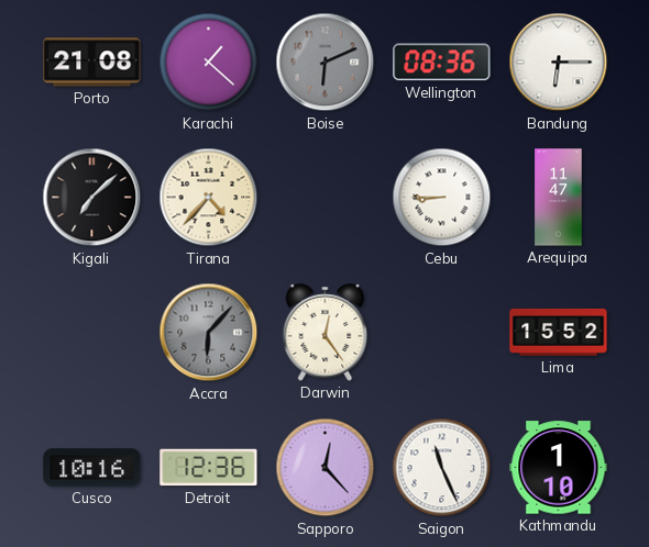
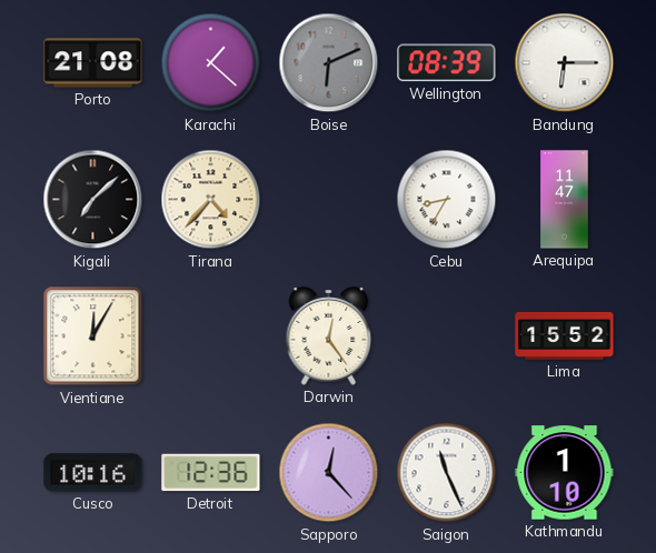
Wellington: 08:36 -> 08:39 (447, 63)
Cebu: 8:45 -> 8:35 (447, 200)
Vientiane: none -> 12:05 (93, 336)
Accra: 6:07 -> none (209, 333)
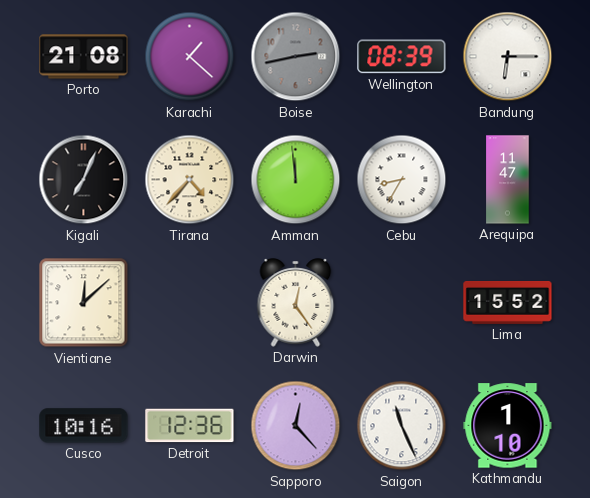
Boise: 6:11 -> 2:43 (296, 57)
Kigali: 7:08 -> 7:04 (84, 180)
Amman: none -> 11:59 (296, 180)
Vientiane: 12:05 -> 12:08 (84, 303)
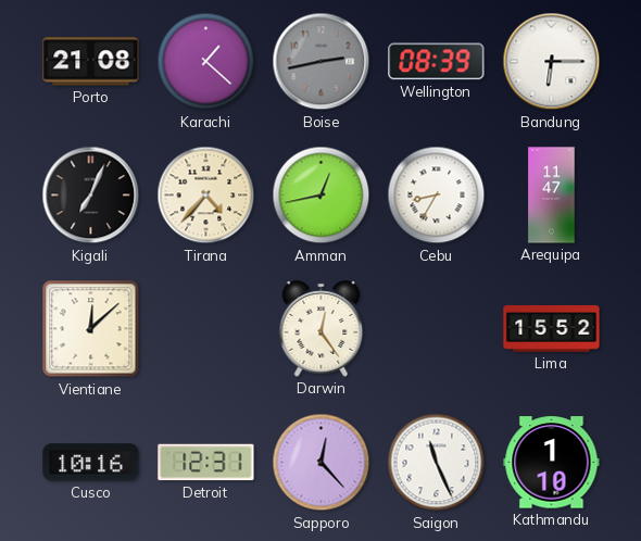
Amman: 11:59 -> 12:43 (322, 196)
Detroit: 12:36 -> 12:31 (206, 463)
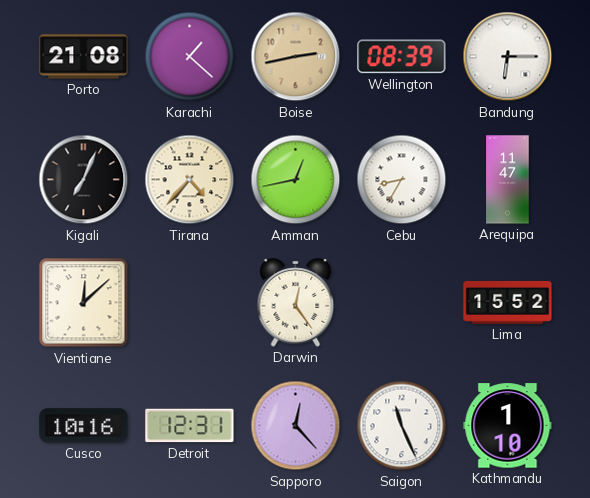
Boise dial: grey -> champagne (296, 57)
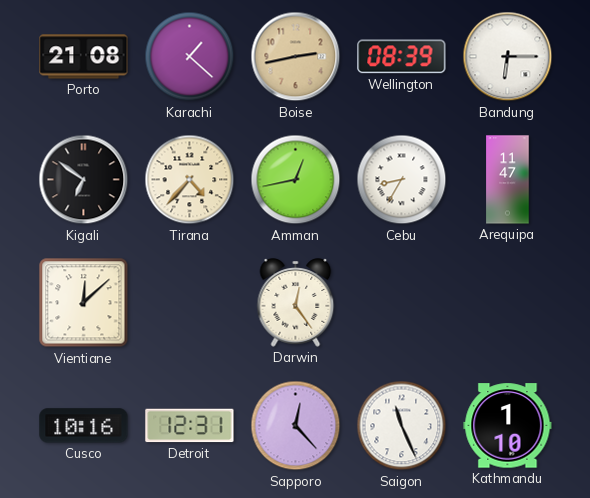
Kigali: 7:04 -> 6:51 (84, 180)
Lima: 15:52 -> none (508, 302)
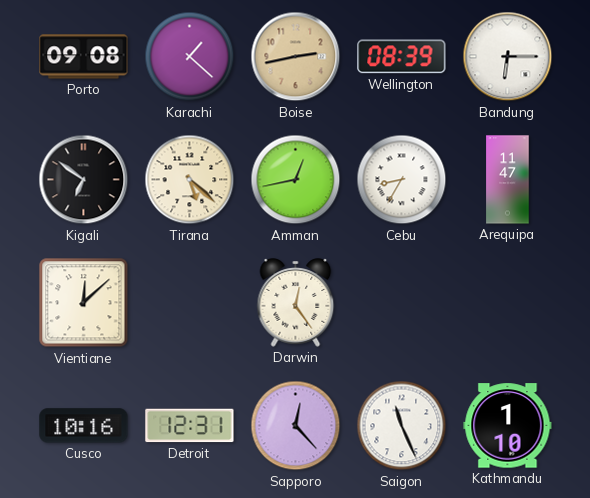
Porto: 21:08 -> 09:08 (84, 57)
Tirana: 4:37 -> 5:22 (190, 180)
